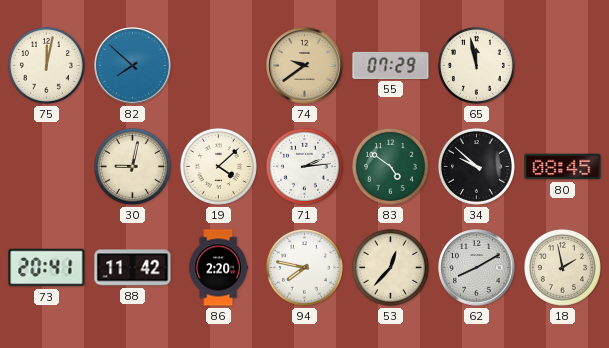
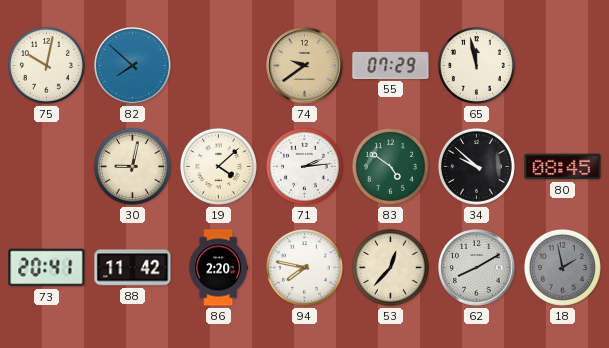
75: 12:02 -> 10:02 (46, 65)
18 dial: cream -> grey (562, 267)
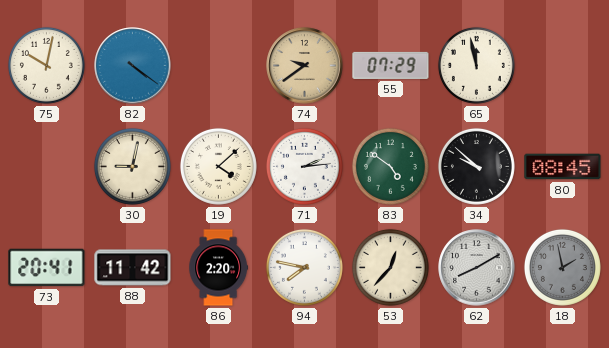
82: 7:52 -> 4:21 (133, 66)
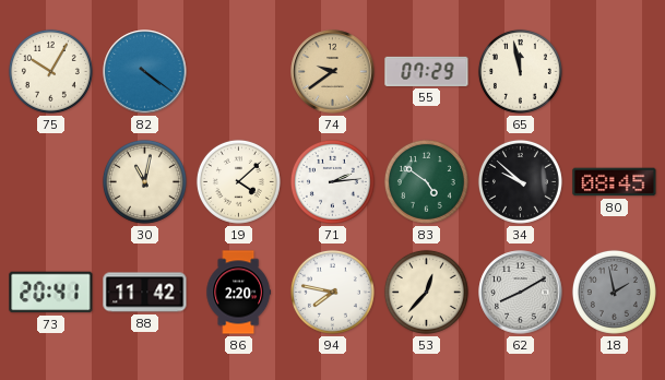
75: 10:02 -> 10:05 (50, 71)
30: 9:02 -> 11:02 (144, 181)
